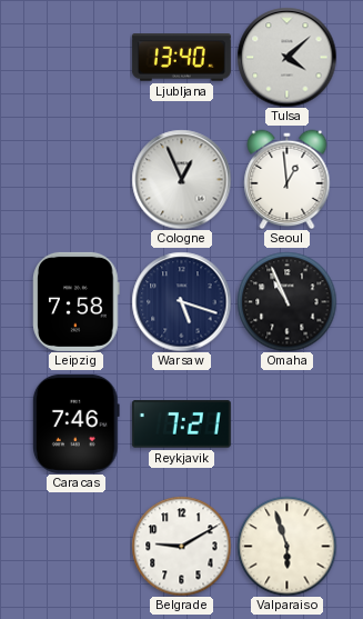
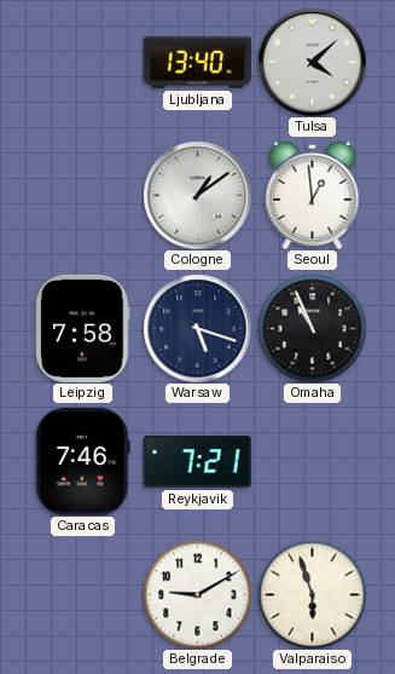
Cologne: 12:56 -> 1:09 (197, 195)
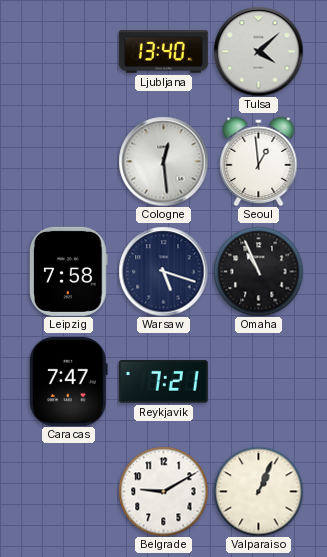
Cologne: 1:09 -> 12:29 (163, 161)
Caracas: 7:46 -> 7:47 (68, 381)
Valparaiso: 5:57 -> 1:04 (258, 491)
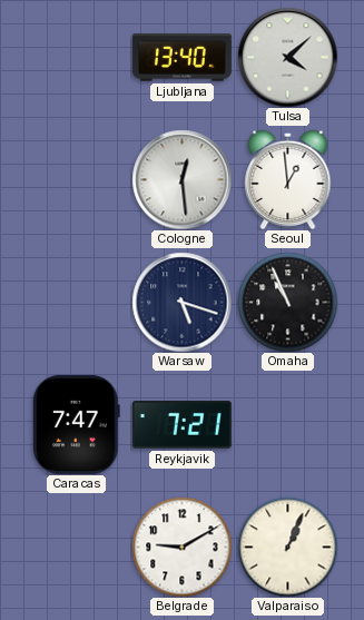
Leipzig: 7:58 -> none (69, 271)
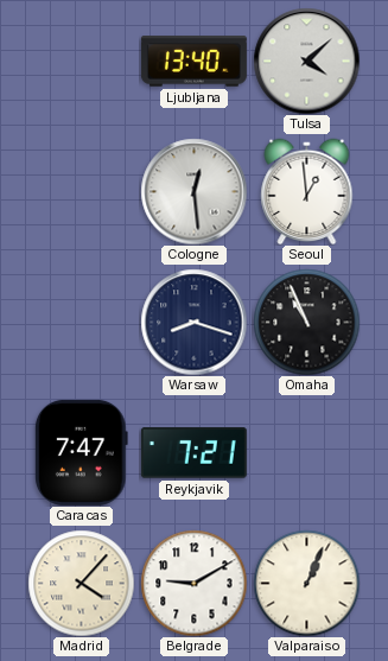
Warsaw: 5:18 -> 8:18 (193, 322)
Madrid: none -> 4:07 (81, 583)
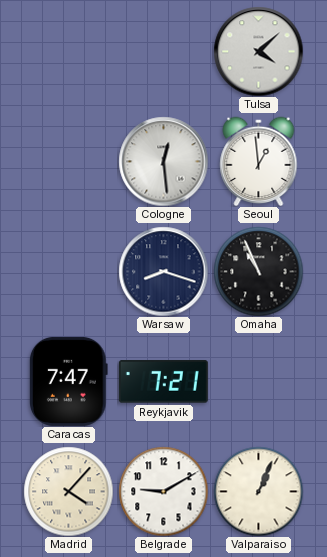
Ljubljana: 13:40 -> none (193, 62)
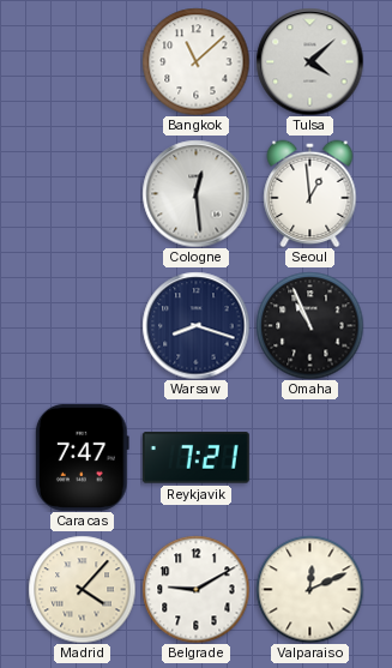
Bangkok: none -> 11:08 (195, 61)
Valparaiso: 1:04 -> 12:11 (309, 589)
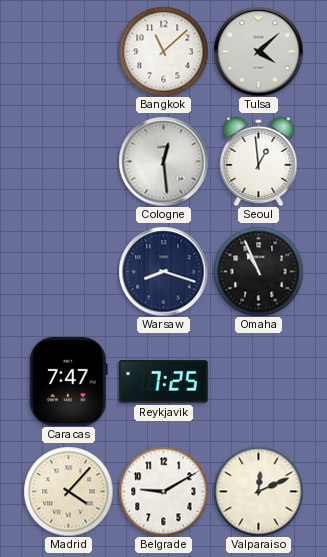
Reykjavik: 7:21 -> 7:25 (163, 382)
